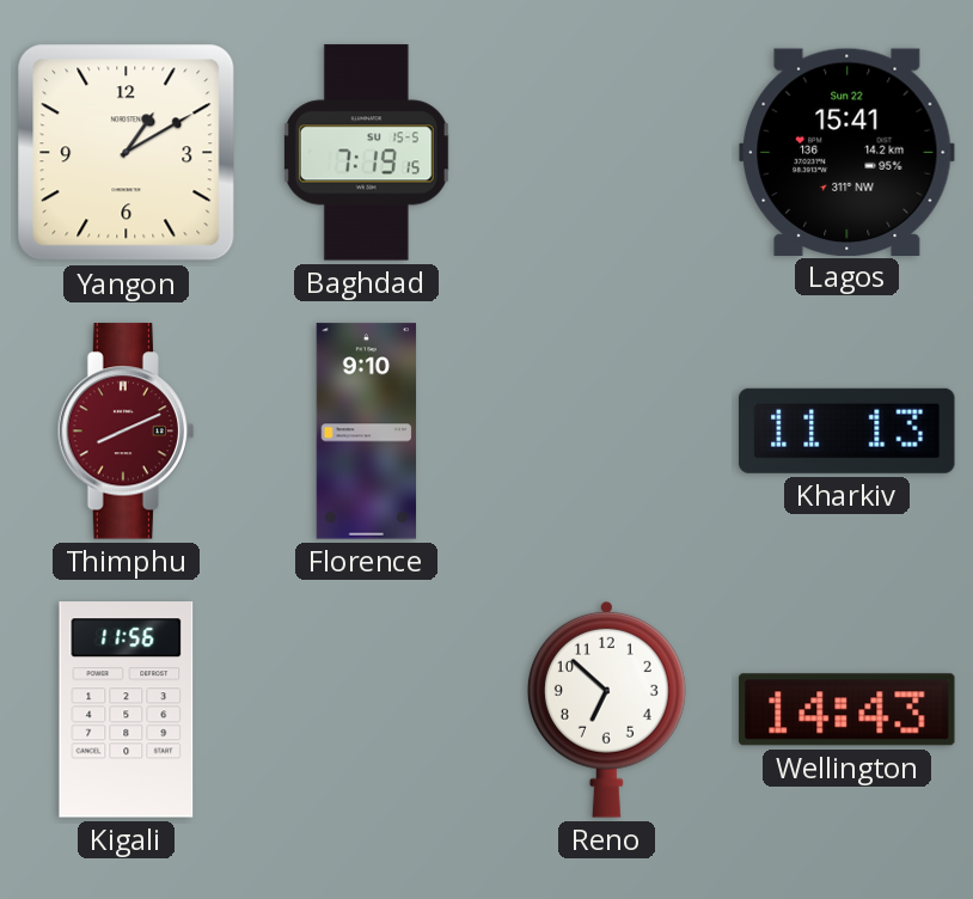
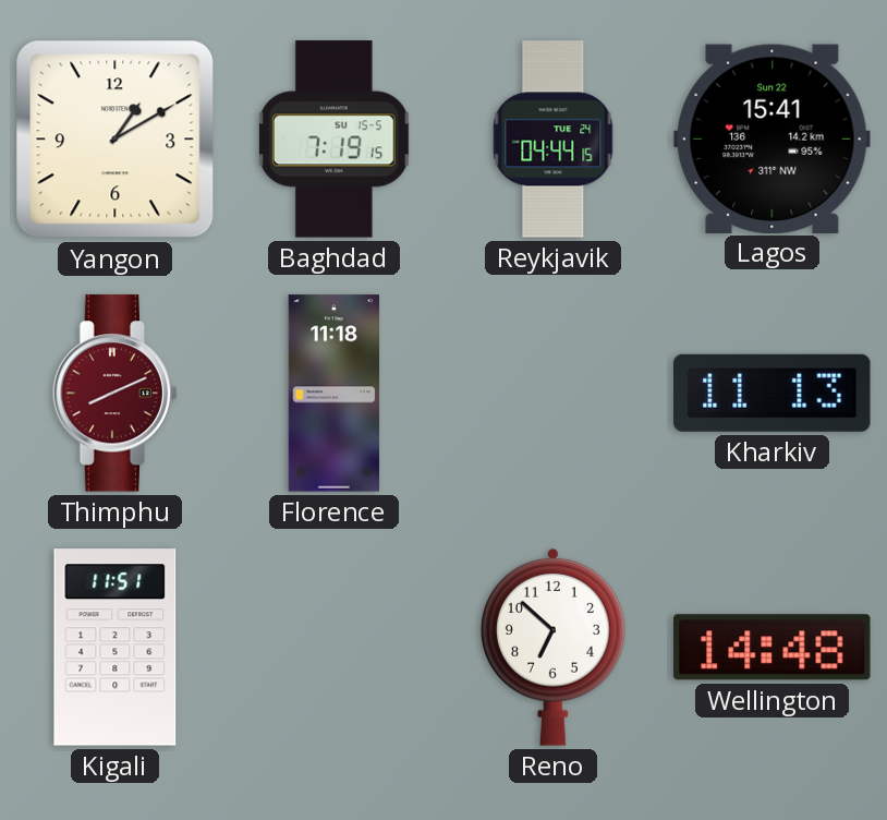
Reykjavik: none -> 04:44 (554, 140)
Florence: 9:10 -> 11:18 (335, 394)
Kigali: 11:56 -> 11:51 (116, 648)
Wellington: 14:43 -> 14:48 (773, 648)
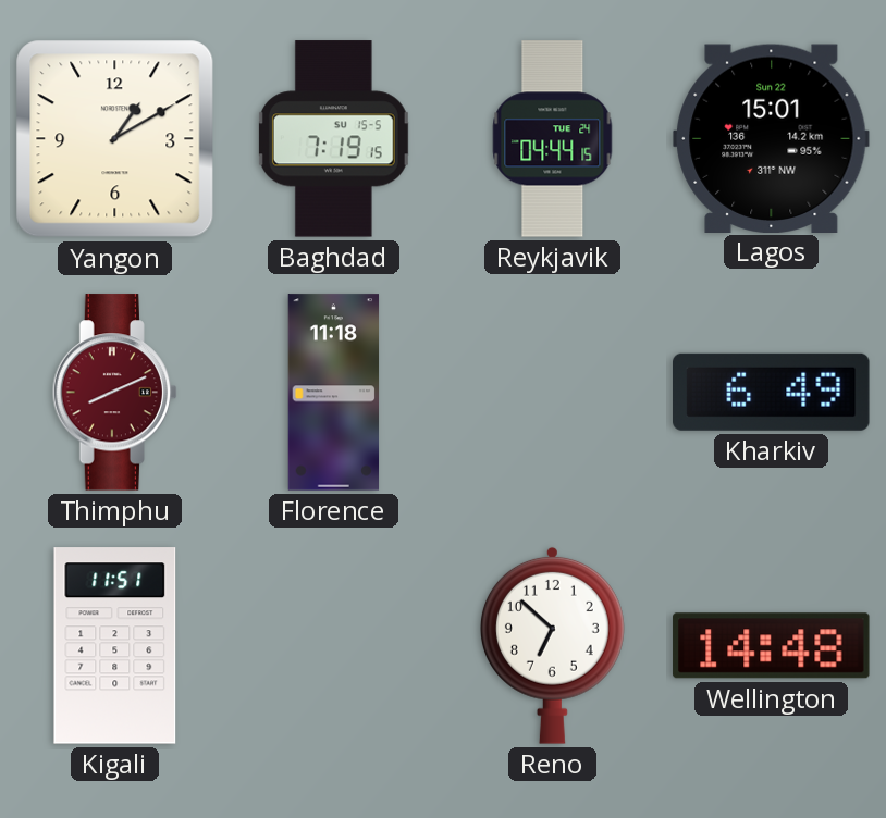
Lagos: 15:41 -> 15:01 (772, 138)
Kharkiv: 11:13 -> 6:49 (772, 392)
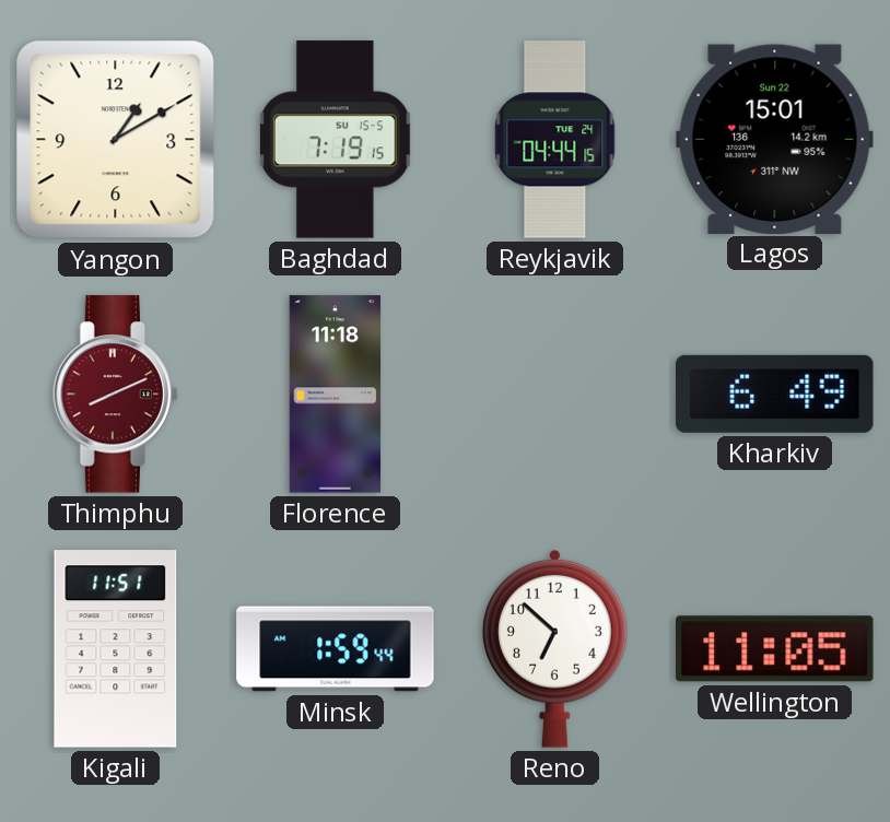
Minsk: none -> 1:59 (336, 649)
Wellington: 14:48 -> 11:05 (775, 649)
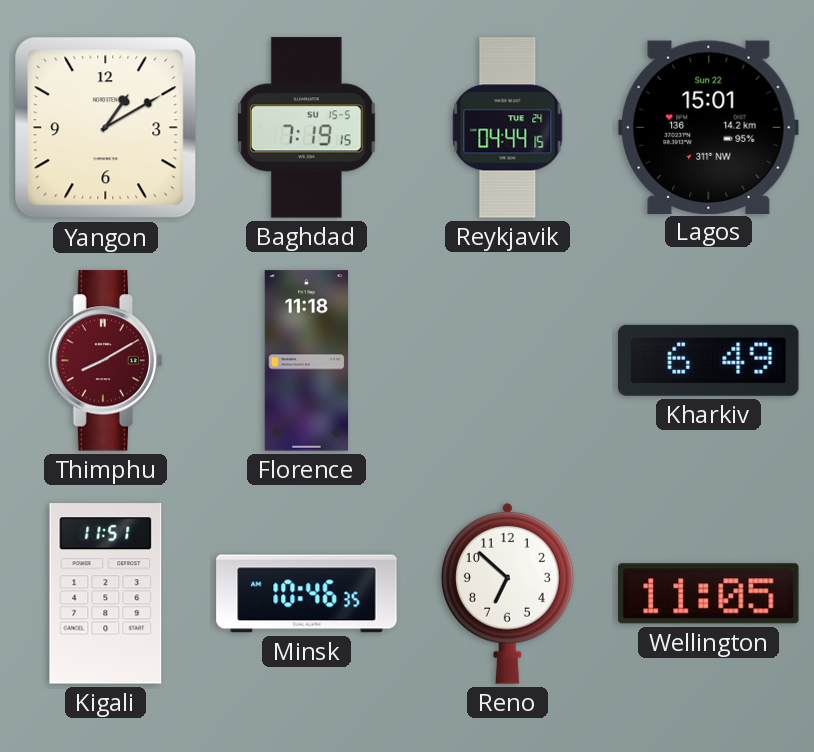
Thimphu: 8:11 -> 8:10 (106, 361)
Minsk: 1:59 -> 10:46 (307, 594)
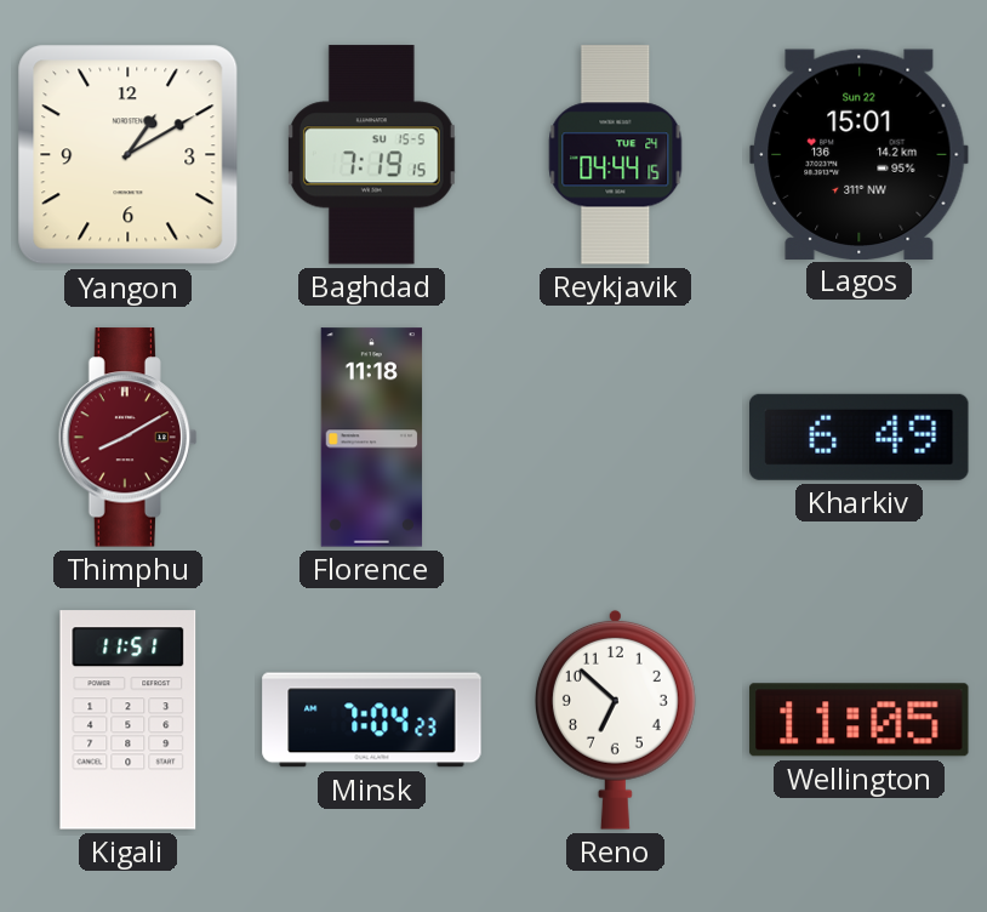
Minsk: 10:46 -> 7:04 (372, 720)
